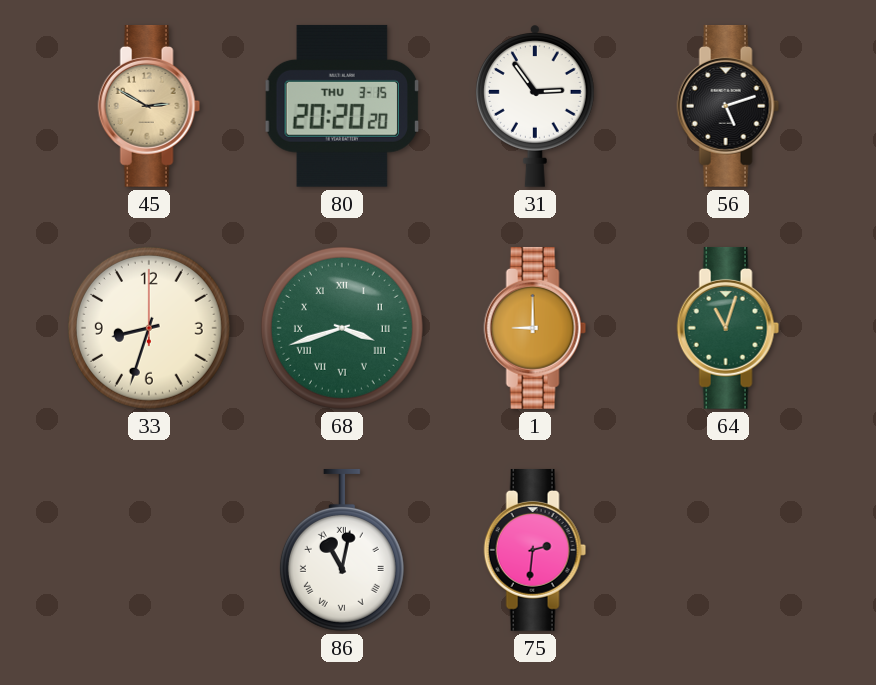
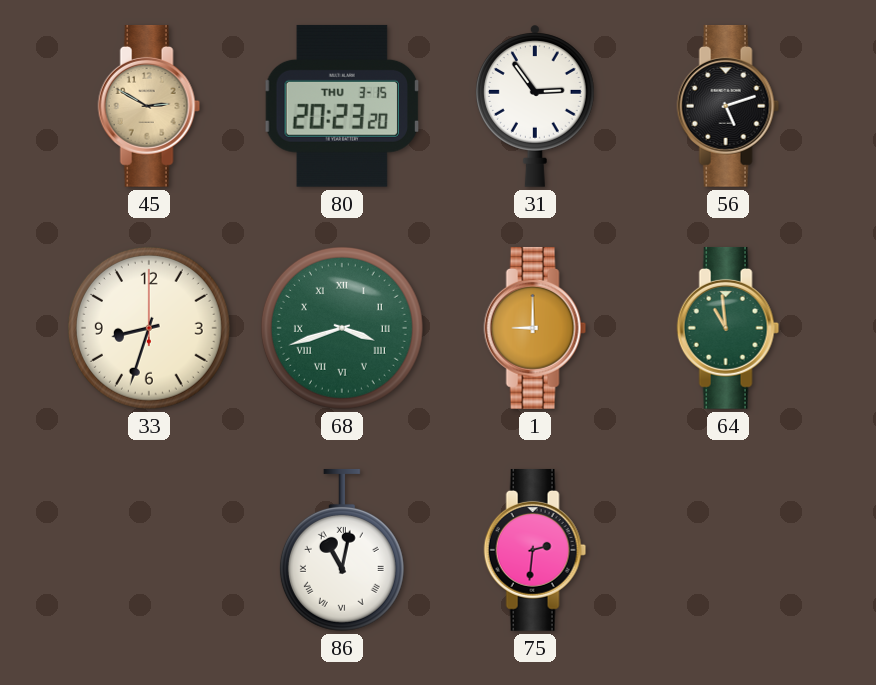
80: 20:20 -> 20:23 (341, 106)
64: 11:03 -> 10:59 (728, 328)
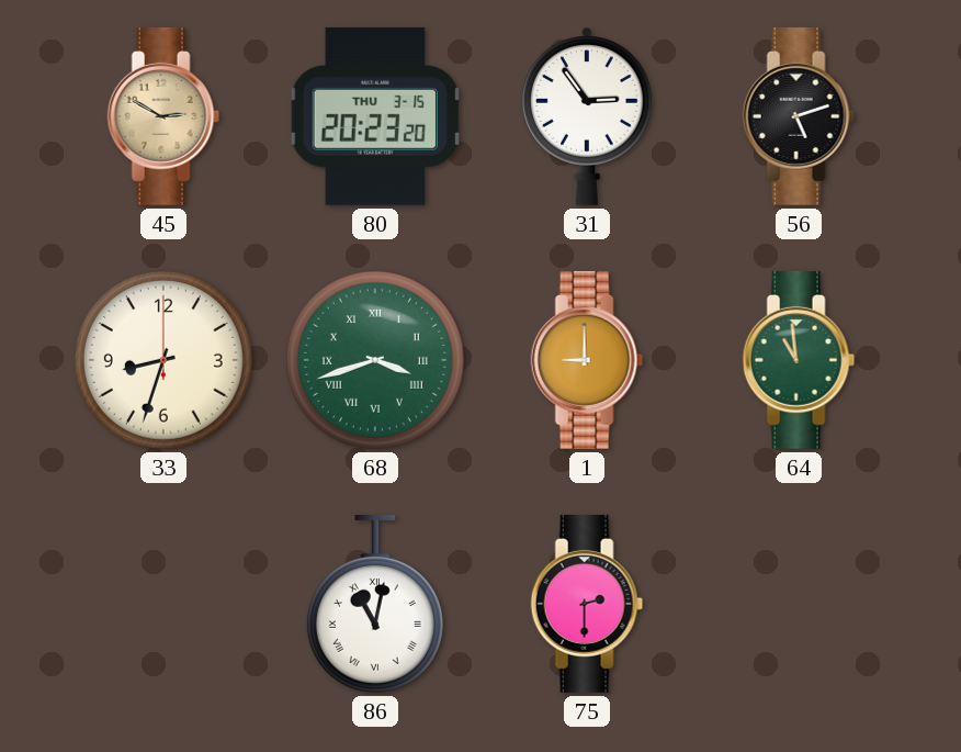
75: 2:31 -> 2:30 (587, 604)
